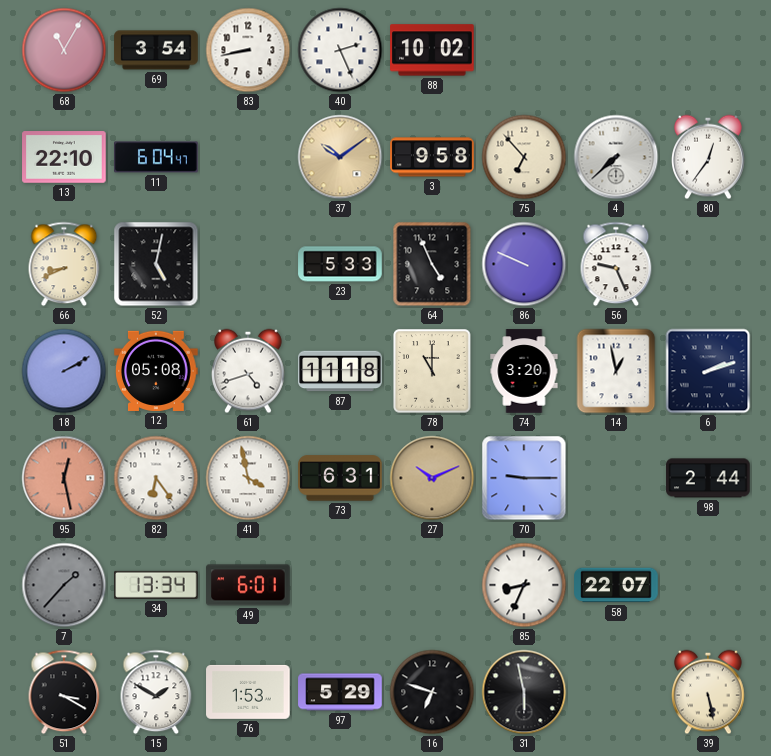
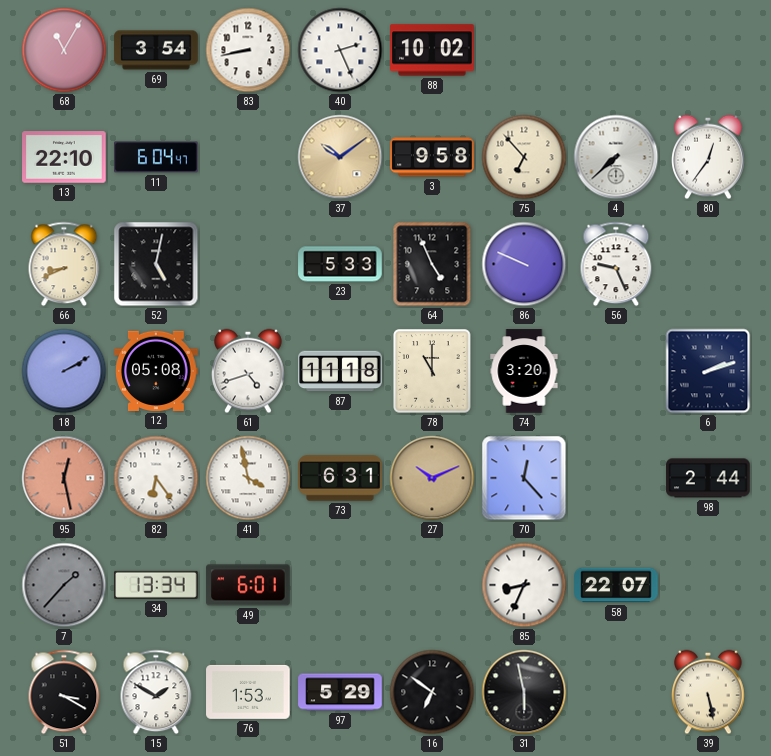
14: 12:58 -> none (616, 371)
70: 9:15 -> 12:23 (524, 478)
16: 6:48 -> 6:51 (432, 692)
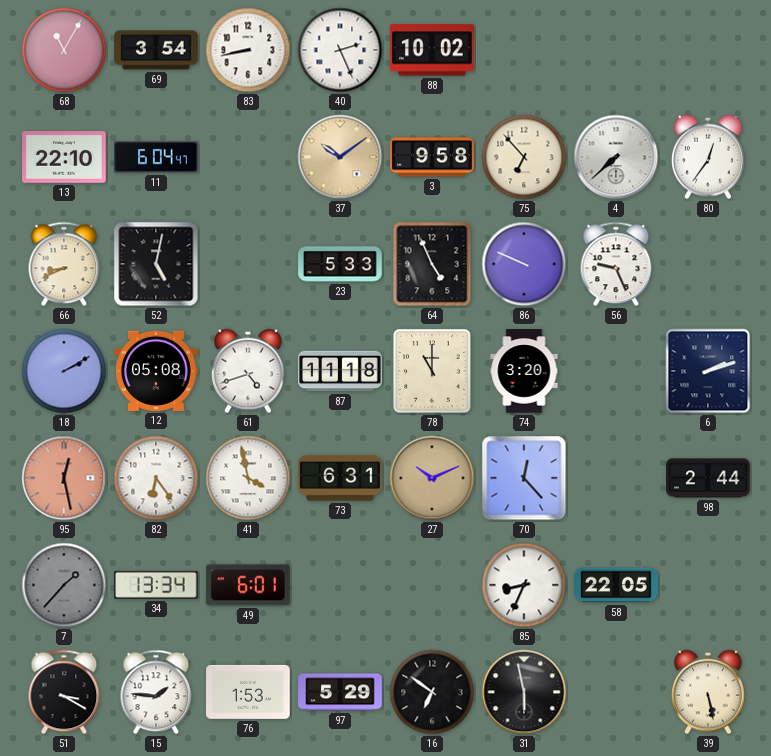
58: 22:07 -> 22:05 (616, 585)
15: 1:50 -> 1:46 (156, 692)
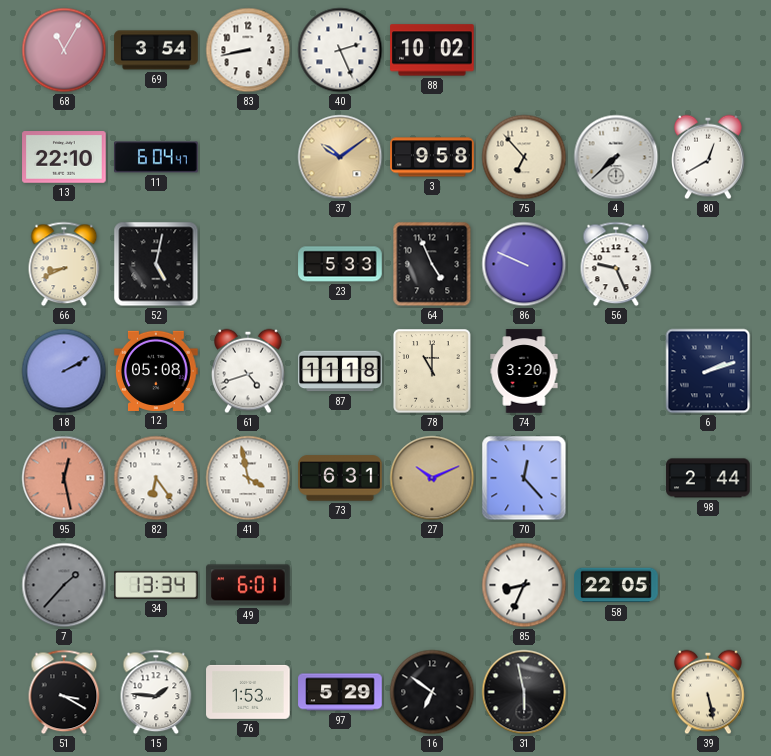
80: 12:36 -> 12:40 (708, 157)
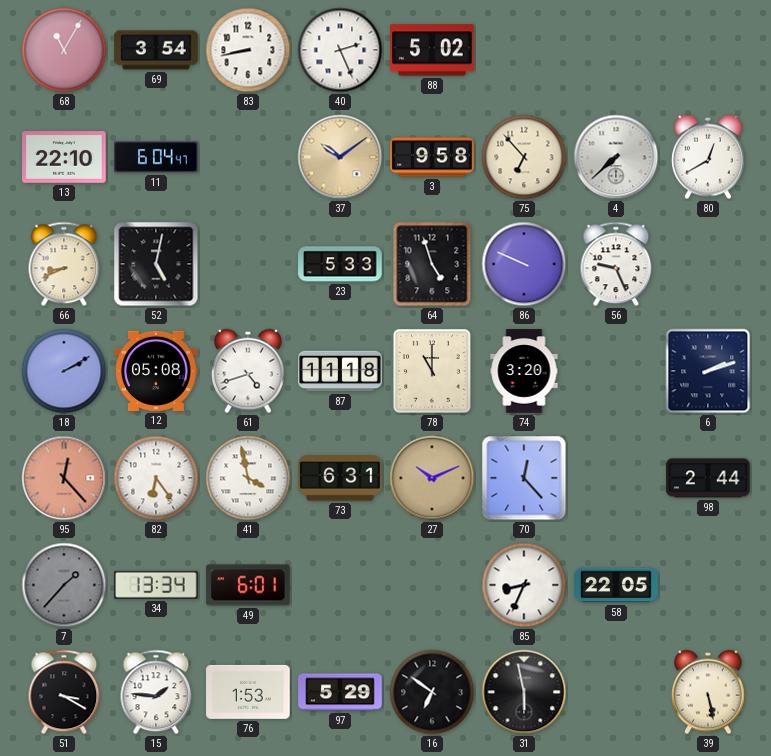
88: 10:02 -> 5:02 (432, 50)
64: 4:56 -> 4:57 (432, 264)
95: 12:28 -> 12:23 (64, 478)
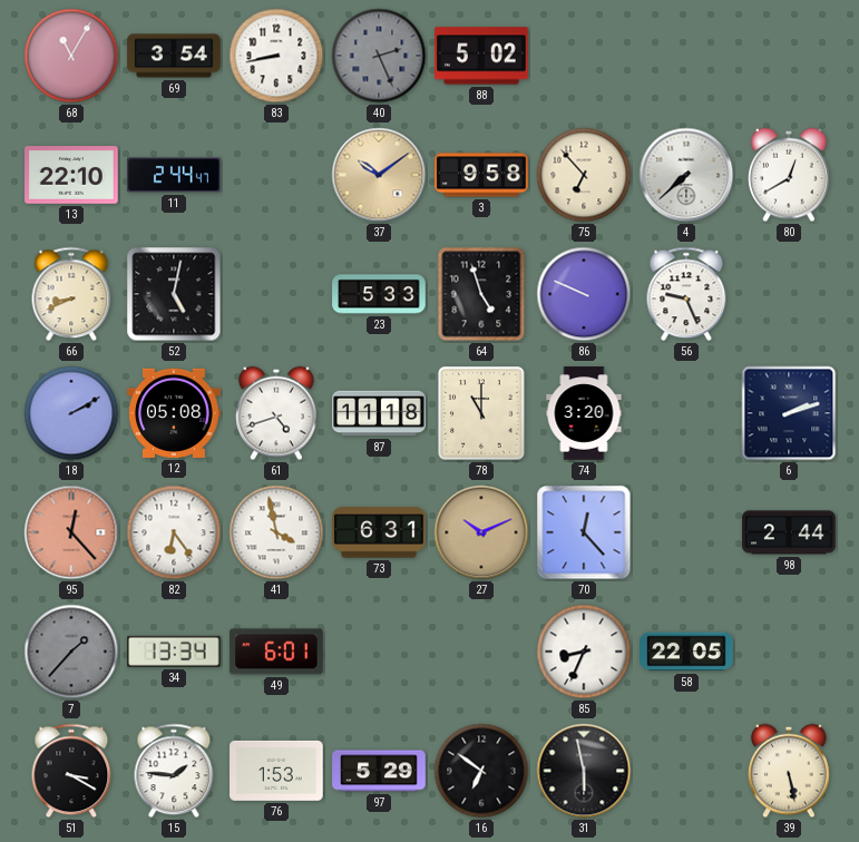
40 dial: white -> grey (379, 56)
11: 6:04 -> 2:44 (174, 175)
